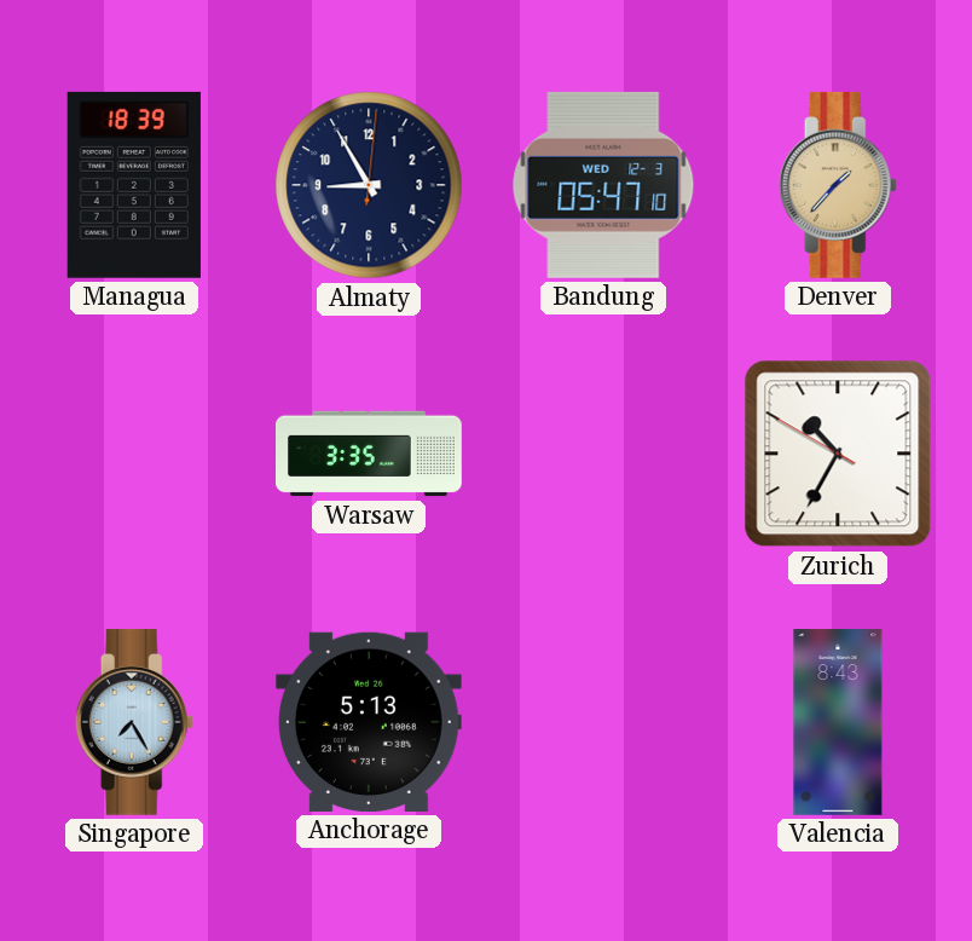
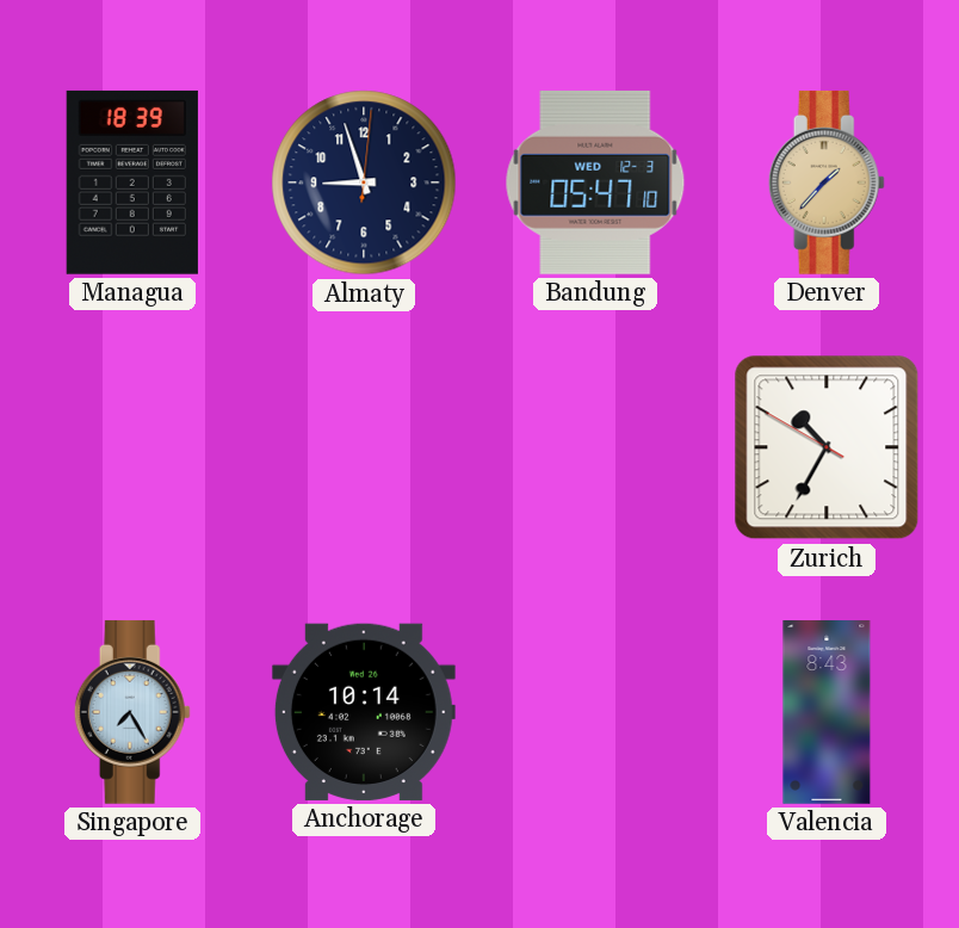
Almaty: 8:55 -> 8:57 (364, 182)
Warsaw: 3:35 -> none (370, 454)
Anchorage: 5:13 -> 10:14 (364, 712)
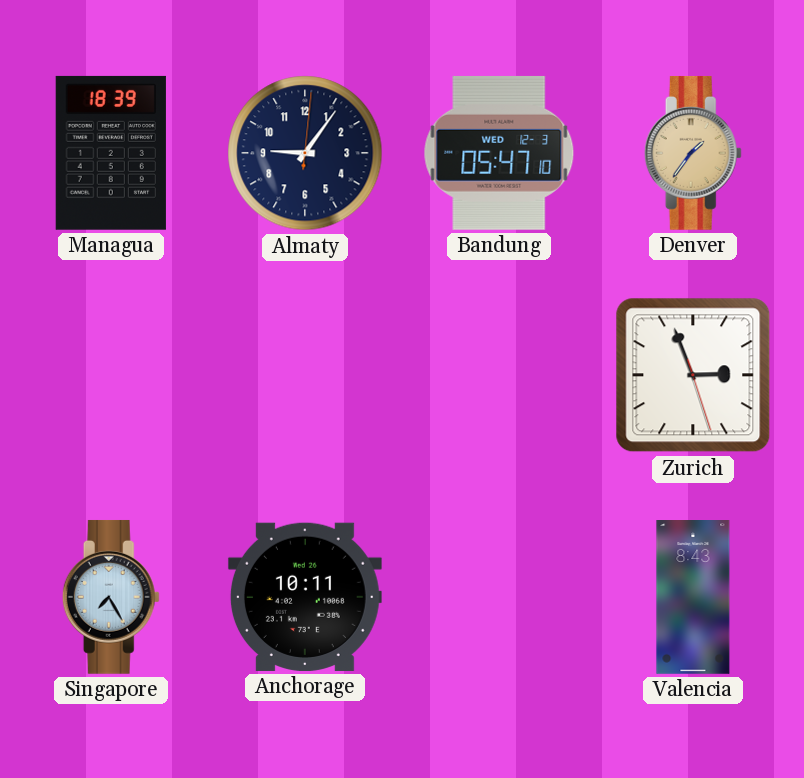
Almaty: 8:57 -> 9:06 (305, 153)
Denver: 1:37 -> 1:36 (693, 153)
Zurich: 10:34 -> 2:56 (693, 375)
Anchorage: 10:14 -> 10:11 (305, 597)
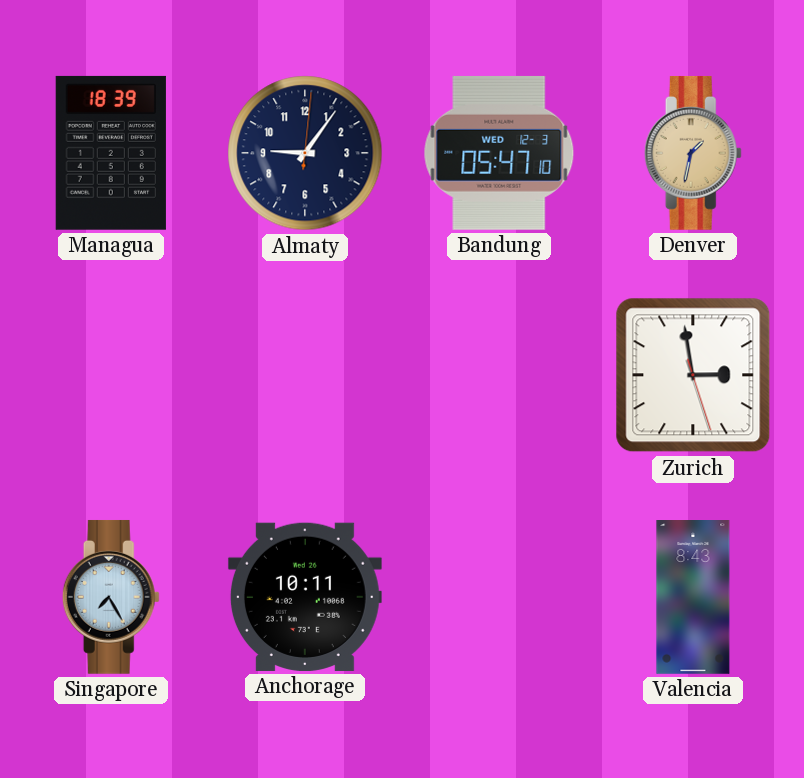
Denver: 1:36 -> 1:32 (693, 153)
Zurich: 2:56 -> 2:58 (693, 375)
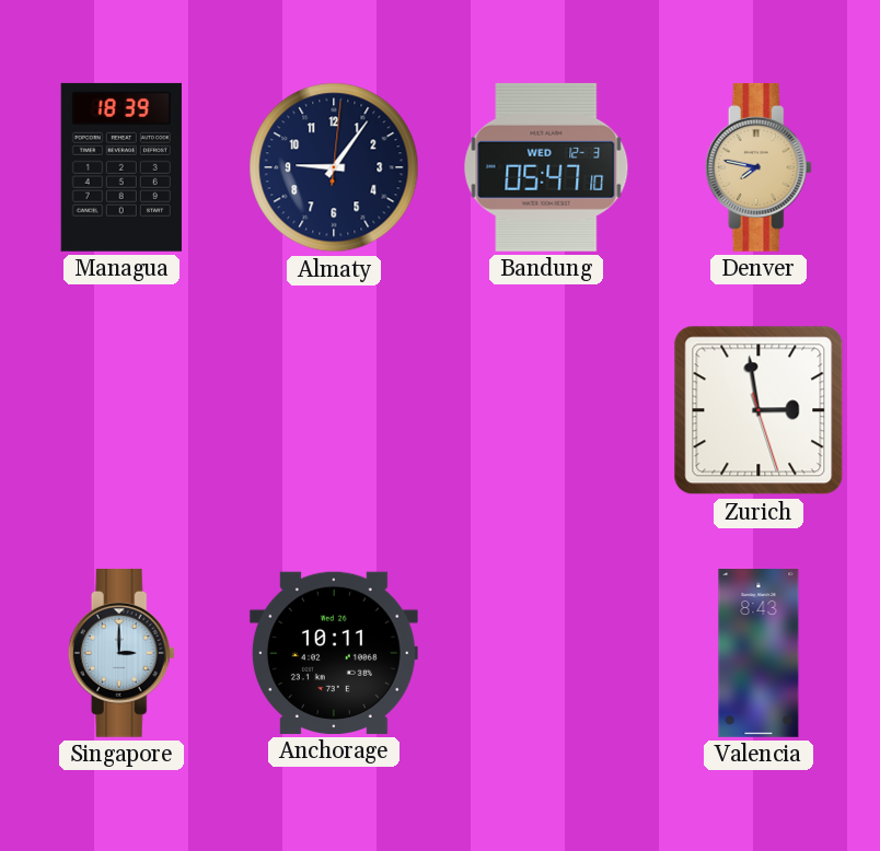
Denver: 1:32 -> 7:47 (759, 167)
Singapore: 7:25 -> 3:00 (121, 653)
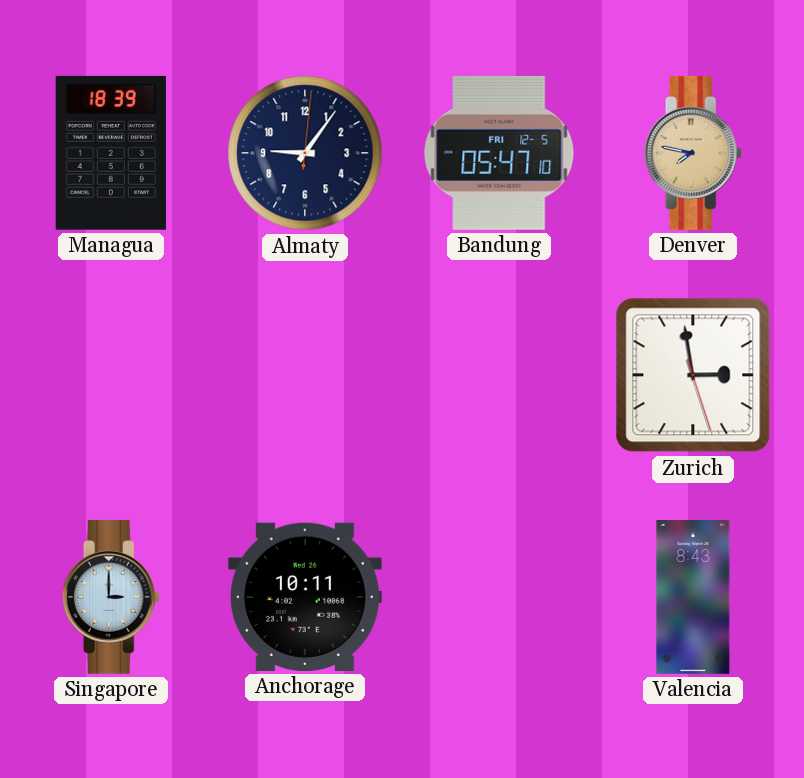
Bandung date: WED 12-3 -> FRI 12-5 (499, 153)
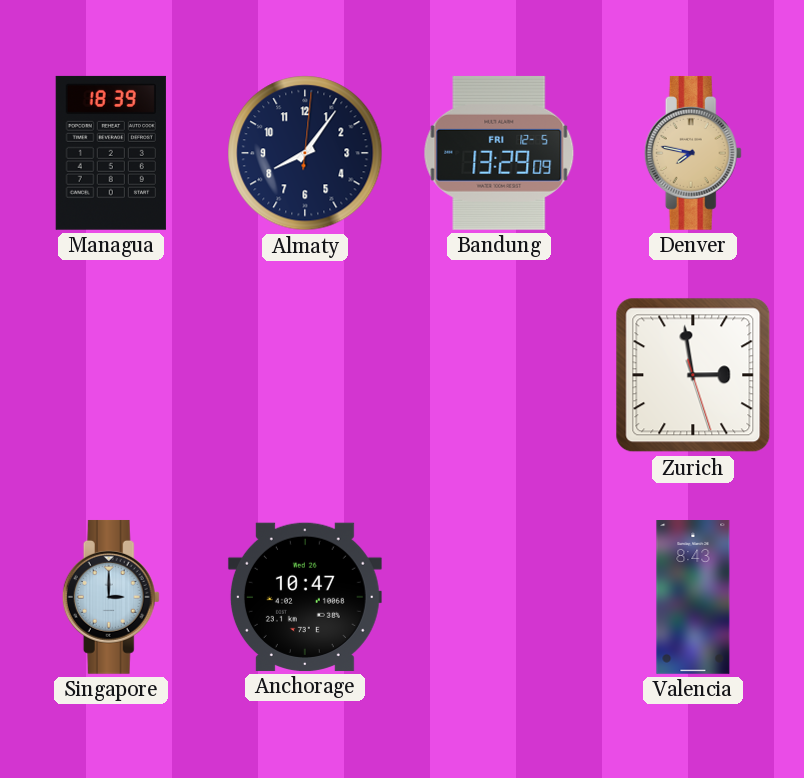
Almaty: 9:06 -> 8:06 (305, 153)
Bandung: 05:47 -> 13:29 (499, 153)
Anchorage: 10:11 -> 10:47 (305, 597)
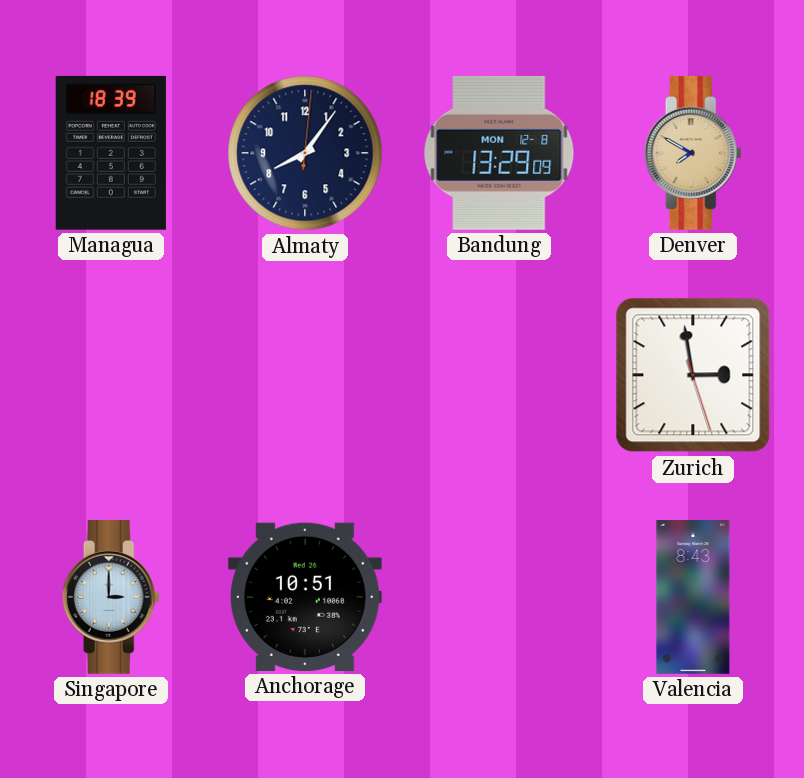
Bandung date: FRI 12-5 -> MON 12-8 (499, 153)
Denver: 7:47 -> 7:50 (693, 153)
Anchorage: 10:47 -> 10:51 (305, 597)
